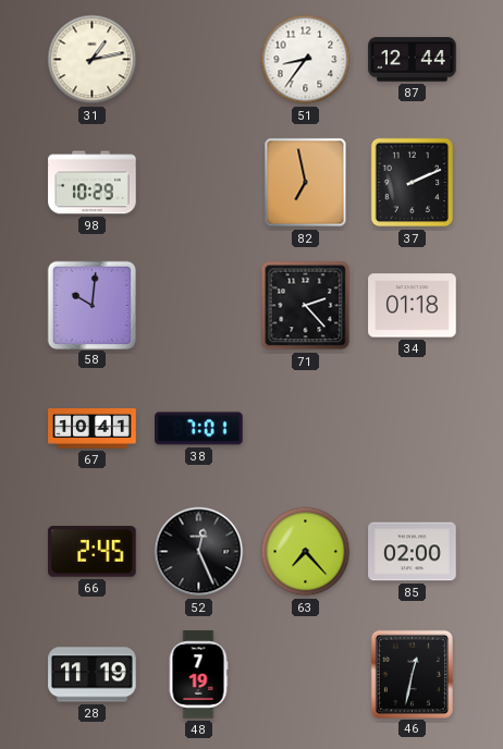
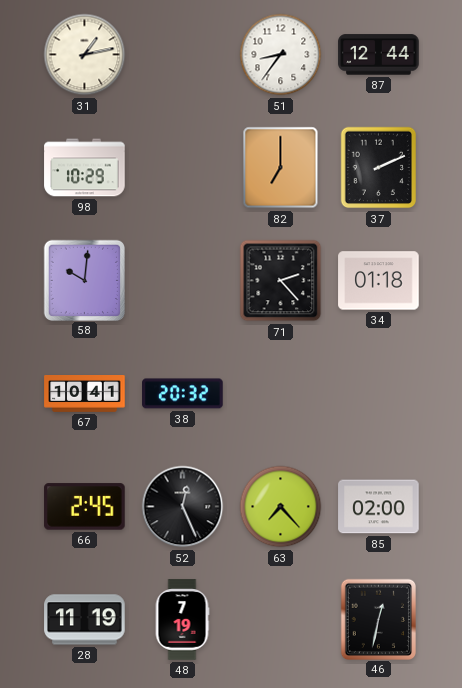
82: 6:58 -> 7:00 (281, 168)
38: 7:01 -> 20:32 (183, 394)
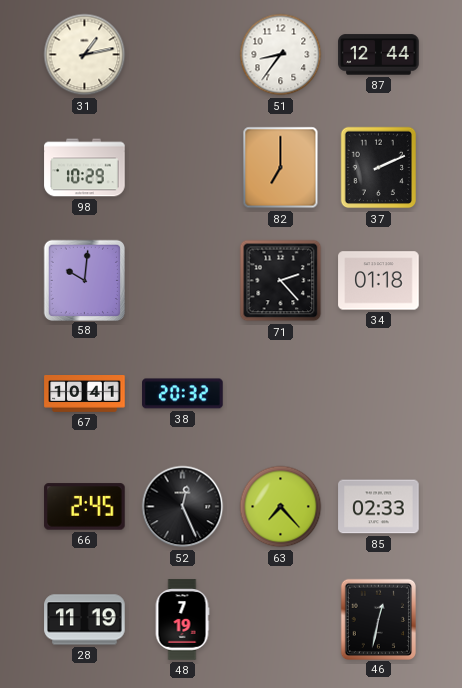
85: 02:00 -> 02:33 (379, 507)
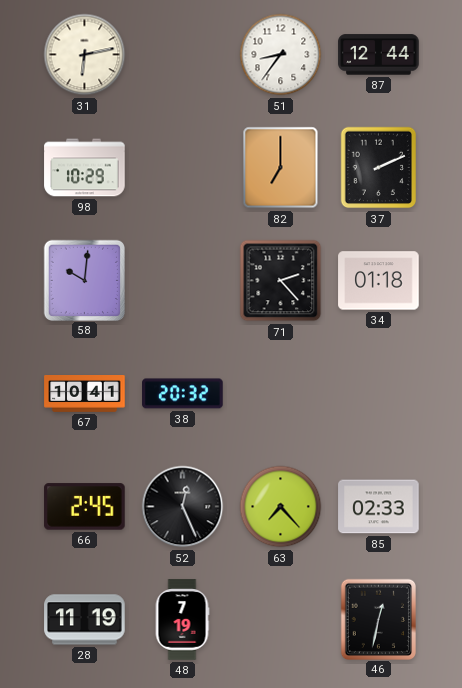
31: 1:13 -> 6:13 (85, 55)
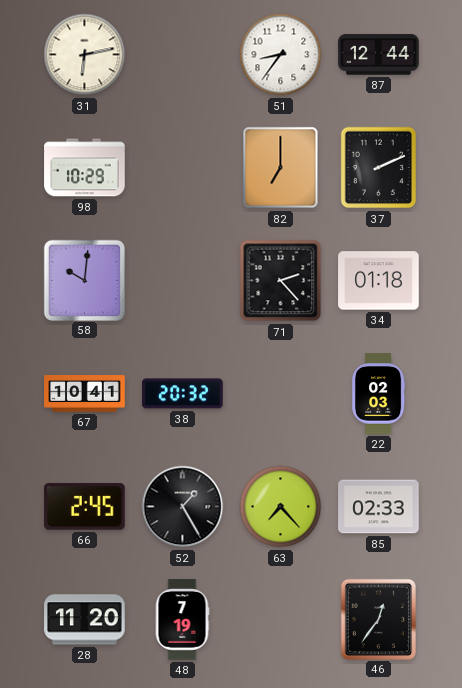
22: none -> 02:03 (379, 394)
52: 12:26 -> 1:25 (183, 507)
28: 11:19 -> 11:20 (85, 620)
46: 12:32 -> 12:36 (378, 619)
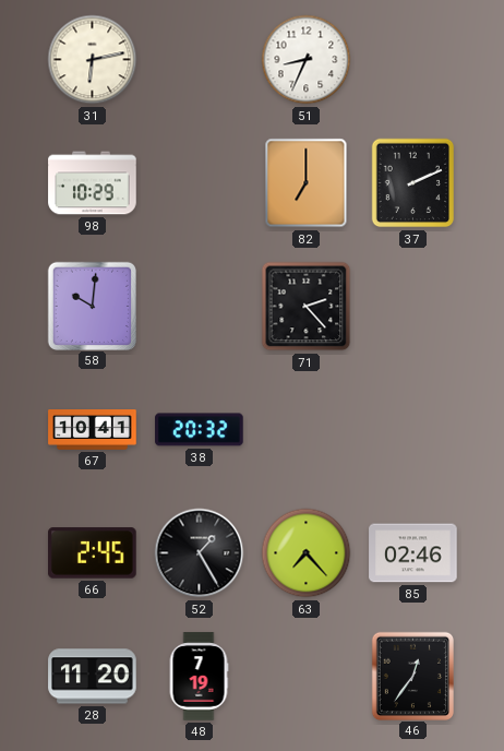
51: 8:36 -> 8:34 (307, 60)
87: 12:44 -> none (379, 55)
34: 01:18 -> none (379, 281)
22: 02:03 -> none (379, 394)
85: 02:33 -> 02:46 (413, 553)
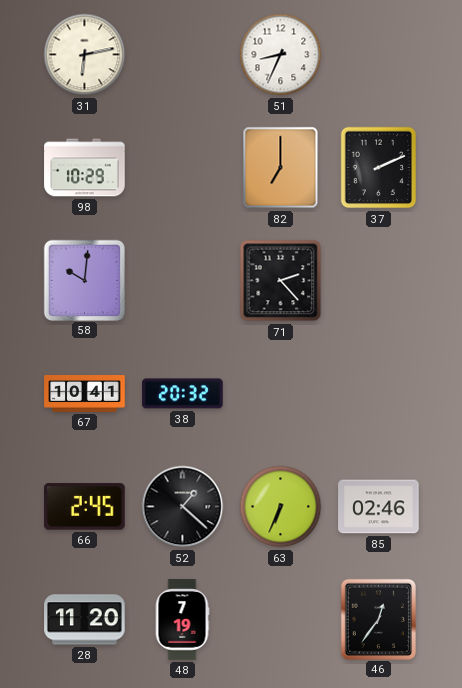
52: 1:25 -> 1:22 (183, 507)
63: 7:23 -> 6:34 (281, 507)
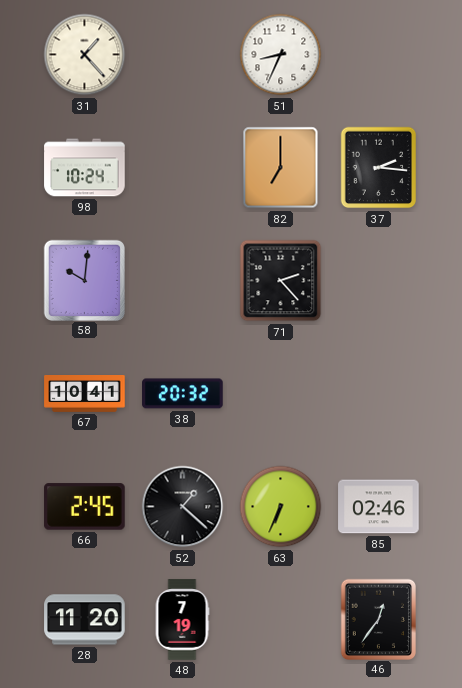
31: 6:13 -> 1:23 (85, 55)
98: 10:29 -> 10:24 (85, 168)
37: 2:11 -> 2:16 (379, 168)
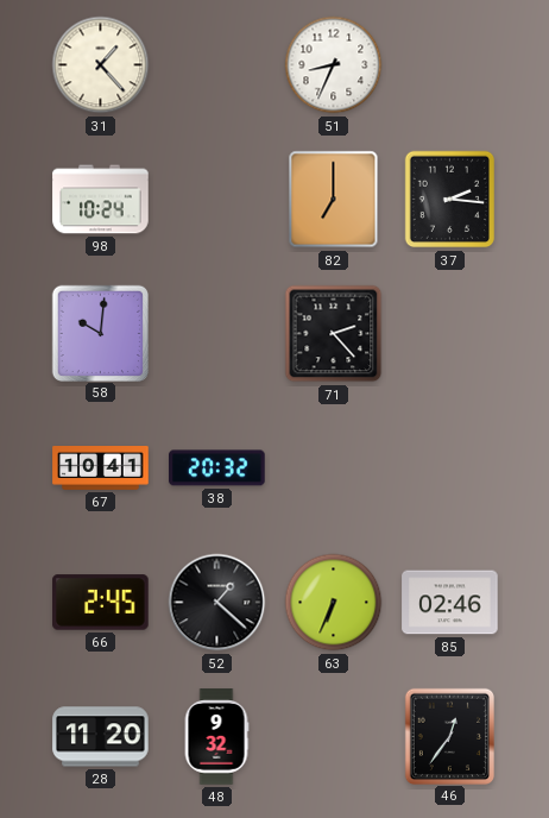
48: 7:19 -> 9:32 (216, 737)
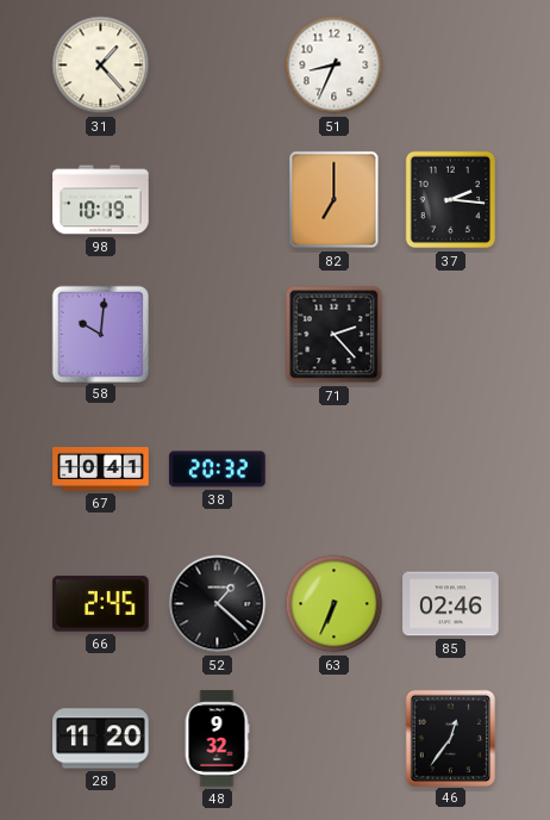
98: 10:24 -> 10:19 (101, 200)
